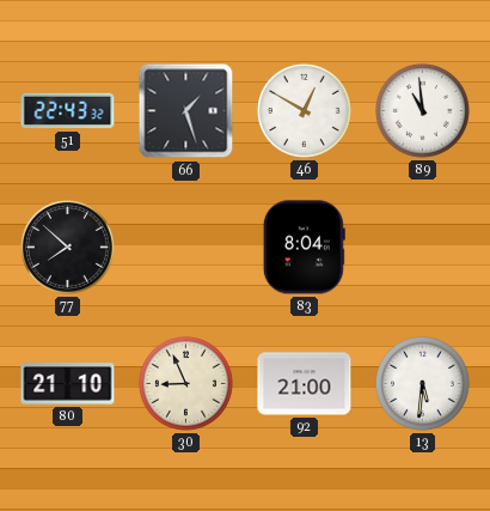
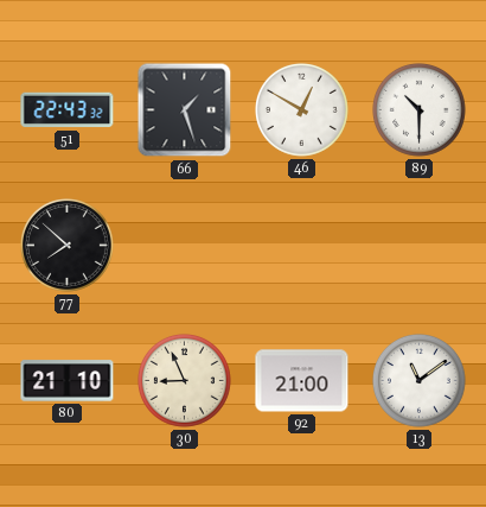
89: 10:59 -> 10:30 (420, 110)
83: 8:04 -> none (304, 248)
13: 5:31 -> 11:09 (420, 381)
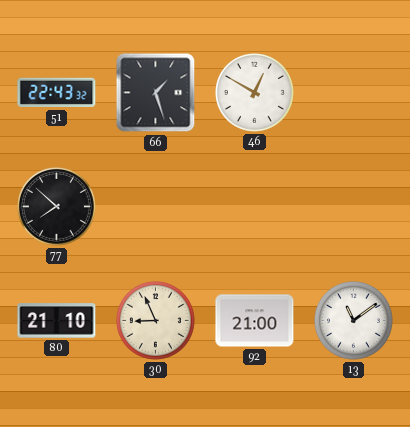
89: 10:30 -> none (420, 110)
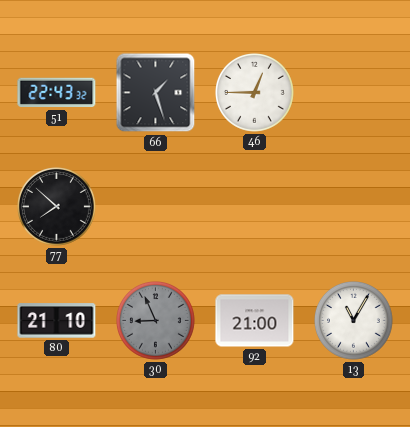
46: 12:50 -> 12:45 (255, 93)
30 dial: cream -> grey (156, 321)
13: 11:09 -> 11:05 (354, 321)
